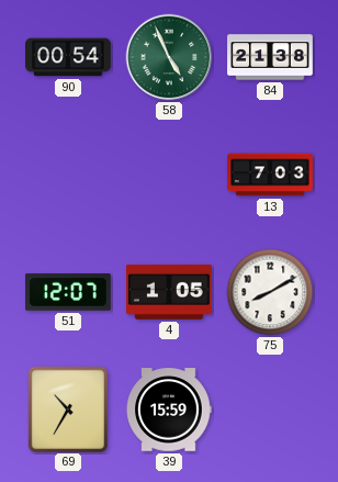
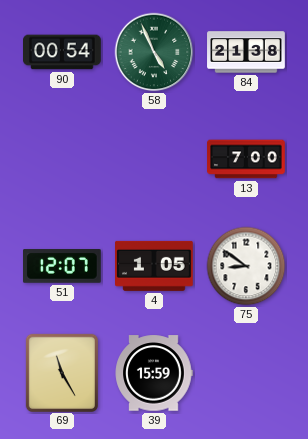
13: 7:03 -> 7:00 (246, 159)
75: 8:10 -> 8:51 (246, 266)
69: 10:35 -> 11:25 (61, 372)
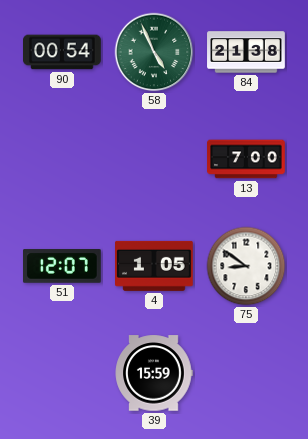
69: 11:25 -> none (61, 372)
